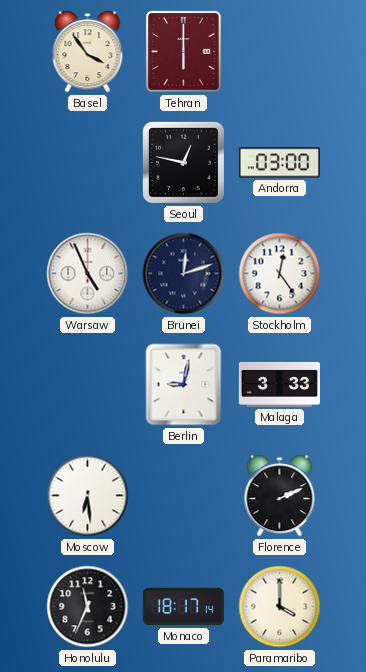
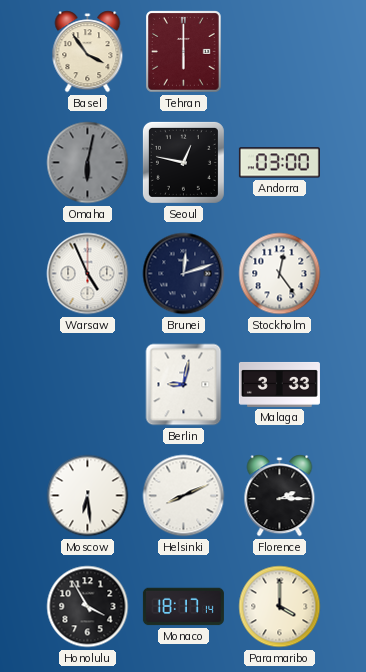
Omaha: none -> 6:02 (88, 163)
Helsinki: none -> 8:11 (184, 496)
Florence: 2:11 -> 2:15 (280, 496)
Honolulu: 11:34 -> 3:55 (88, 607)
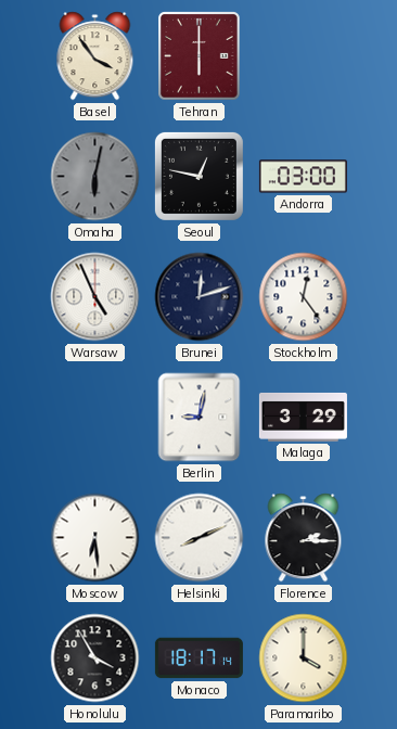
Malaga: 3:33 -> 3:29 (303, 417)
